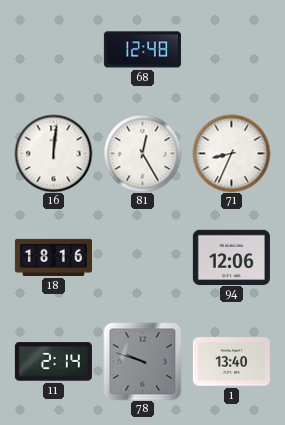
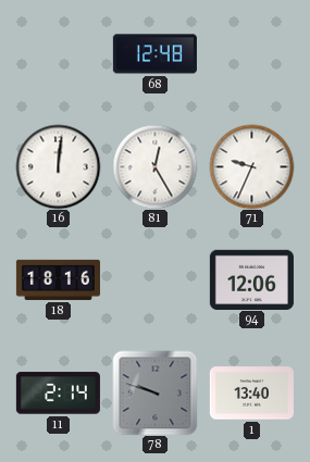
71: 8:34 -> 9:34 (251, 166)
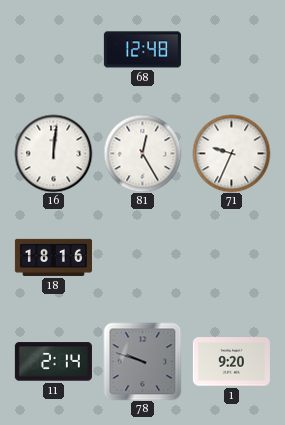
94: 12:06 -> none (251, 279)
1: 13:40 -> 9:20 (231, 362)
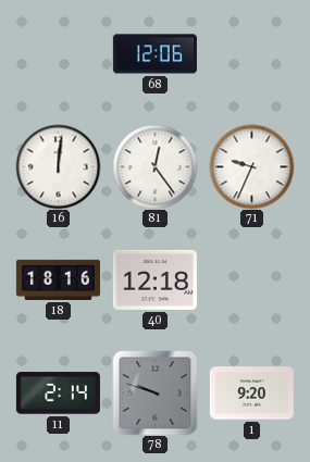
68: 12:48 -> 12:06 (154, 54)
81: 12:25 -> 12:24 (154, 166)
40: none -> 12:18 (154, 279)
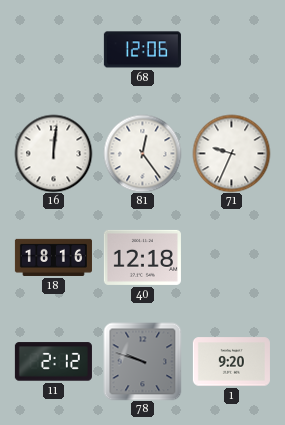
11: 2:14 -> 2:12 (53, 362)
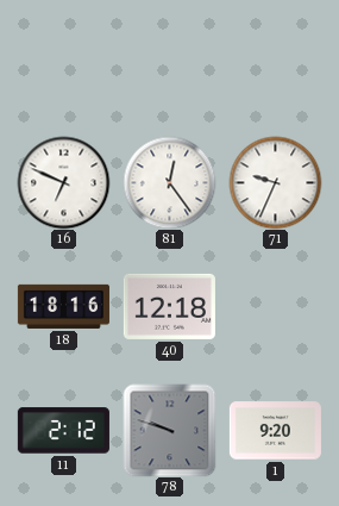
68: 12:06 -> none (142, 50)
16: 12:01 -> 6:49 (63, 182)
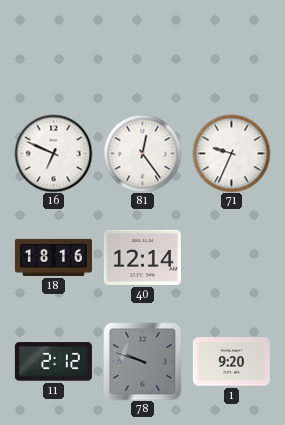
40: 12:18 -> 12:14 (142, 257)
